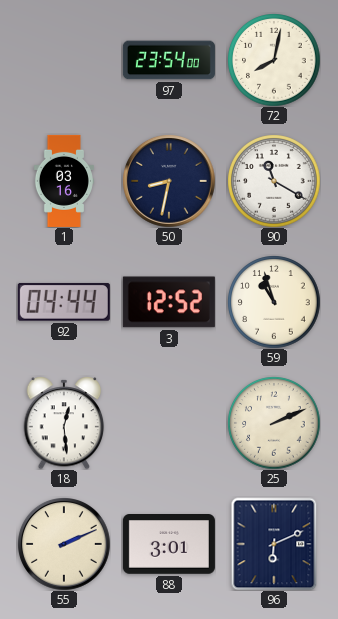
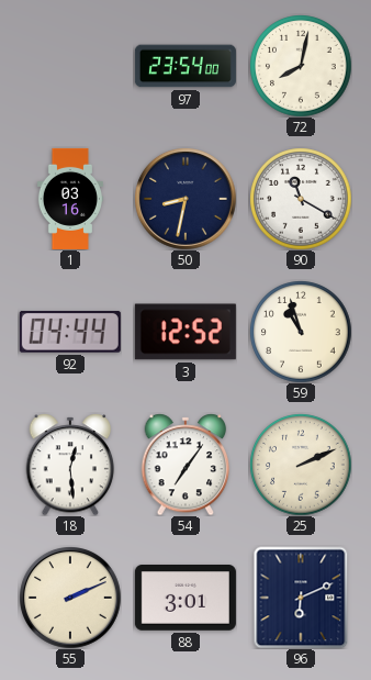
54: none -> 7:06 (185, 465)
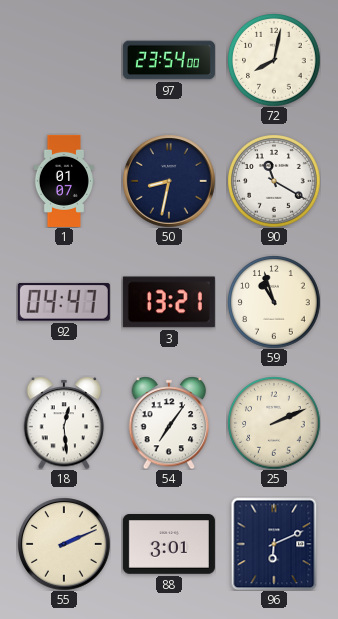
1: 03:16 -> 01:07 (64, 181)
92: 04:44 -> 04:47 (64, 302)
3: 12:52 -> 13:21 (169, 302)
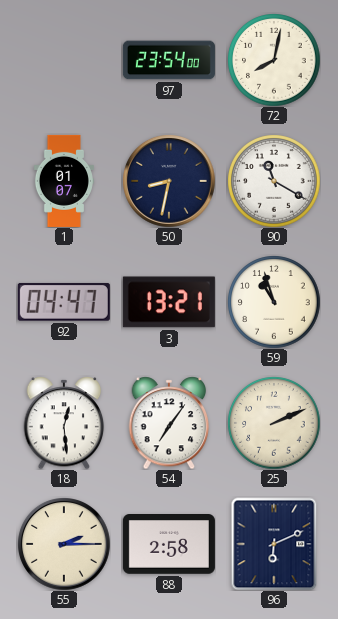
55: 2:11 -> 2:15 (64, 544)
88: 3:01 -> 2:58 (169, 544)
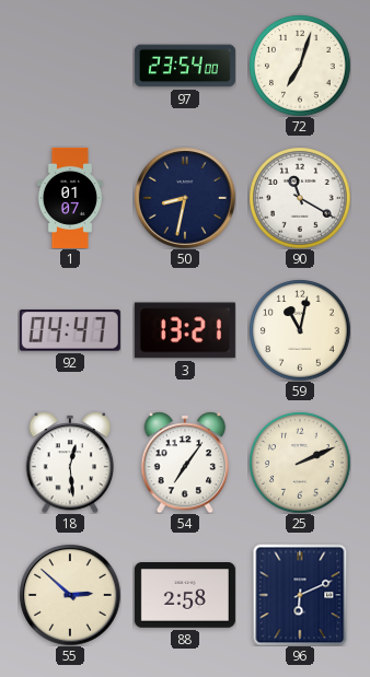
72: 8:02 -> 7:03 (300, 66)
59: 10:57 -> 11:02 (300, 330)
55: 2:15 -> 2:52 (70, 595)
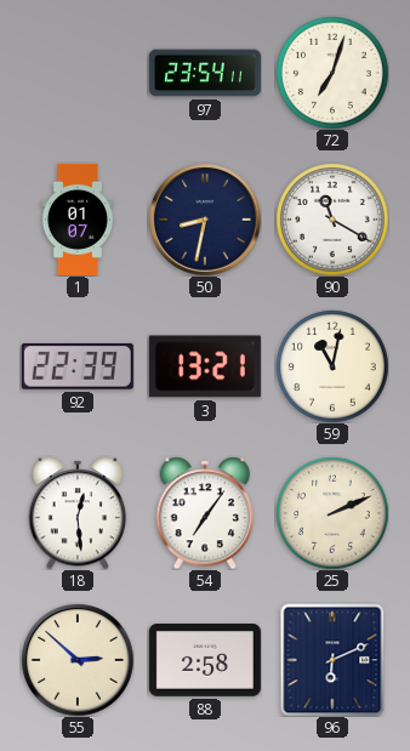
97: 23:54:00 -> 23:54:11 (205, 73)
92: 04:47 -> 22:39 (78, 366)
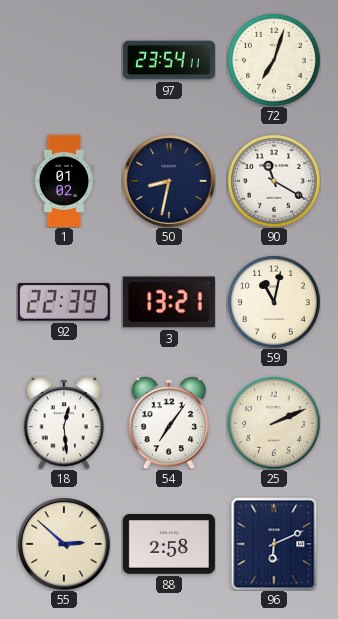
1: 01:07 -> 01:02 (64, 181)
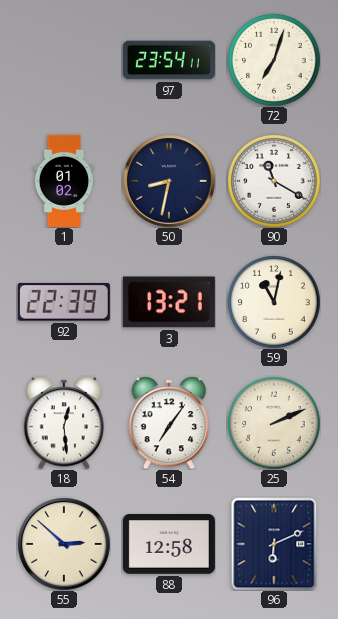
88: 2:58 -> 12:58 (169, 544)
